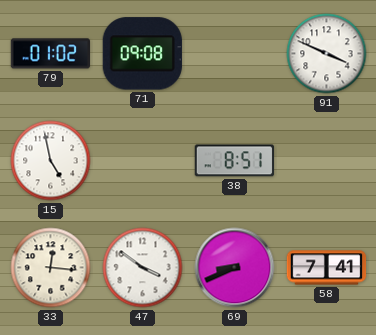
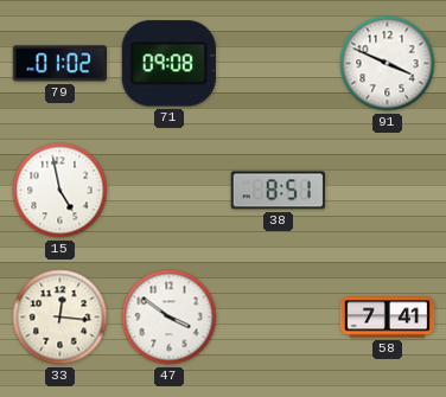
69: 8:41 -> none (235, 268)
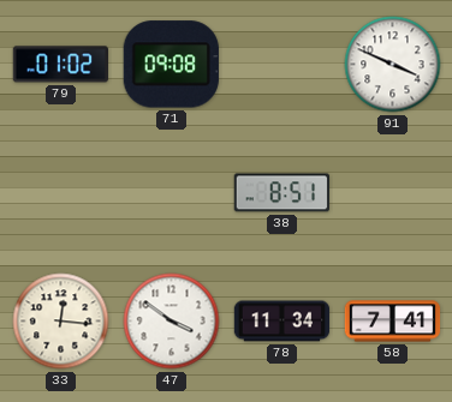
15: 4:58 -> none (60, 191)
78: none -> 11:34 (282, 322)
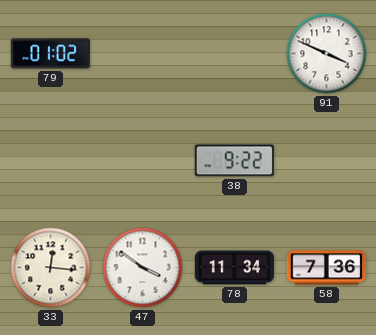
71: 09:08 -> none (171, 65)
38: 8:51 -> 9:22 (234, 161)
58: 7:41 -> 7:36 (327, 268)
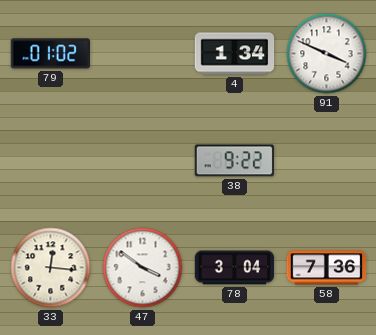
4: none -> 1:34 (235, 54)
78: 11:34 -> 3:04 (235, 268)
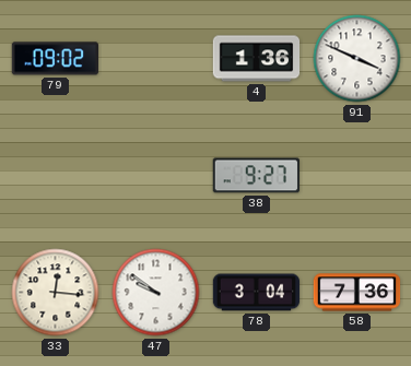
79: 01:02 -> 09:02 (55, 59)
4: 1:34 -> 1:36 (257, 59)
38: 9:22 -> 9:27 (256, 176)
47: 3:51 -> 9:51 (156, 293)
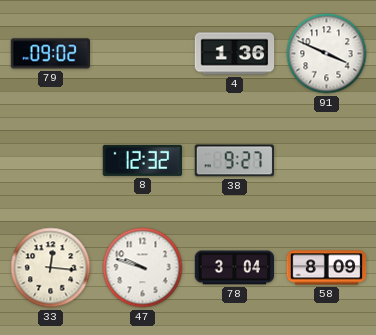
8: none -> 12:32 (142, 160)
47: 9:51 -> 9:48 (143, 268)
58: 7:36 -> 8:09 (327, 268)
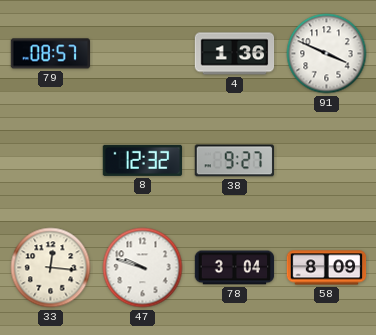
79: 09:02 -> 08:57 (50, 54)
